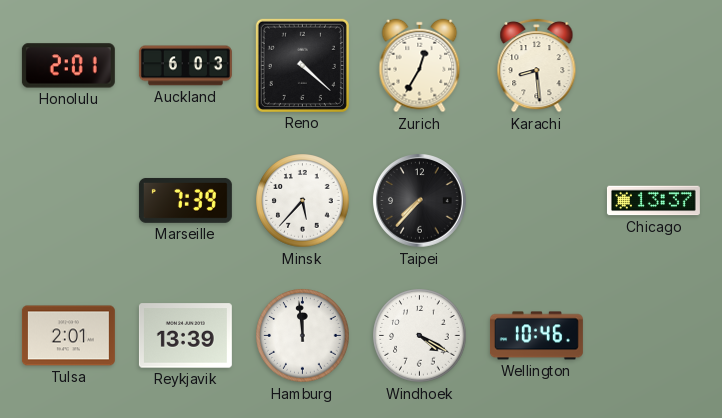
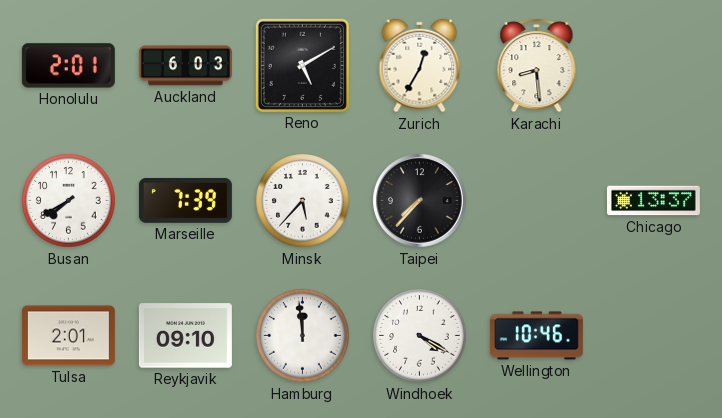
Reno: 4:22 -> 5:10 (302, 65)
Busan: none -> 7:40 (69, 201)
Reykjavik: 13:39 -> 09:10 (185, 336)
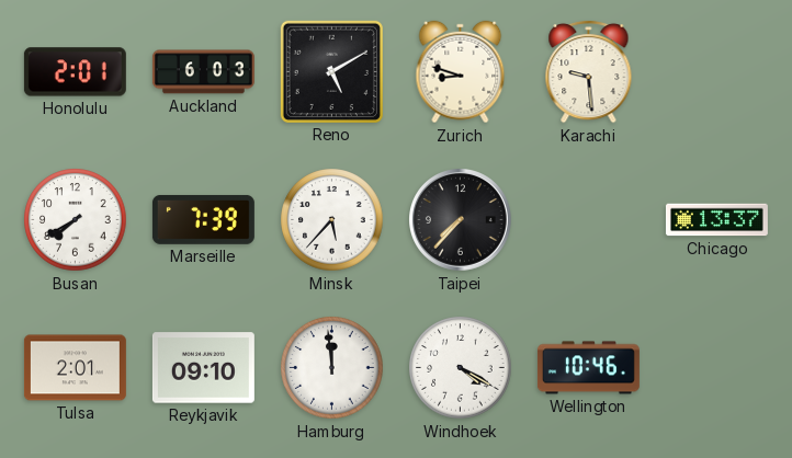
Zurich: 12:35 -> 8:48 (461, 72)
Karachi: 8:29 -> 9:29 (589, 71)
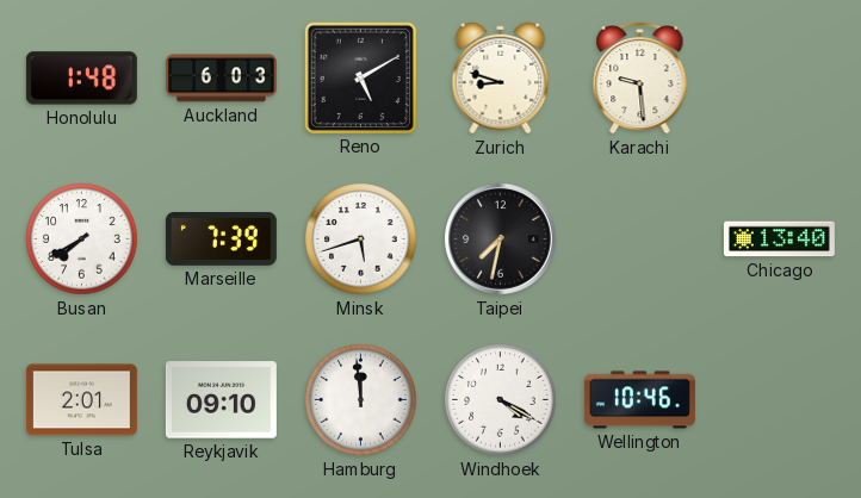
Honolulu: 2:01 -> 1:48 (81, 79)
Minsk: 5:37 -> 5:42 (361, 239)
Taipei: 7:37 -> 7:32 (501, 239)
Chicago: 13:37 -> 13:40 (779, 239)
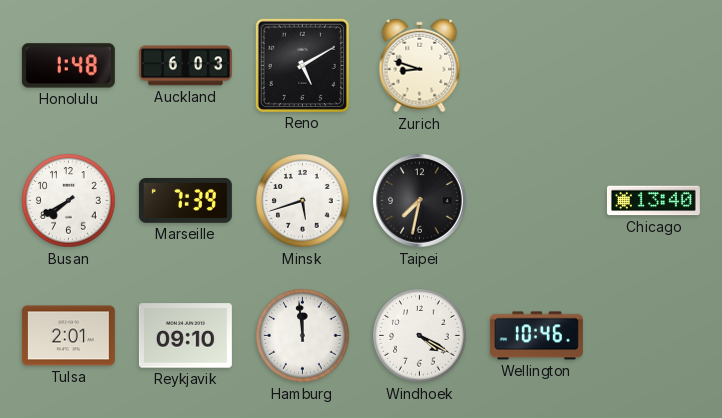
Karachi: 9:29 -> none (640, 77)
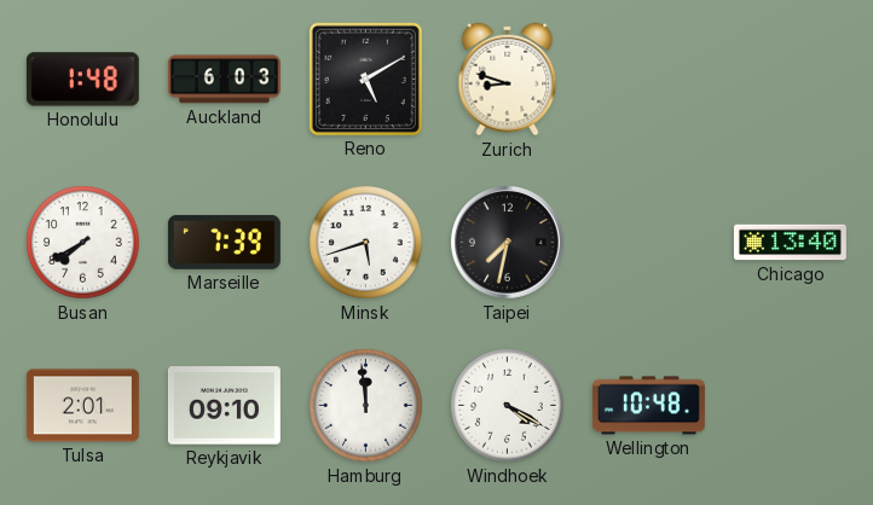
Wellington: 10:46 -> 10:48 (648, 406)
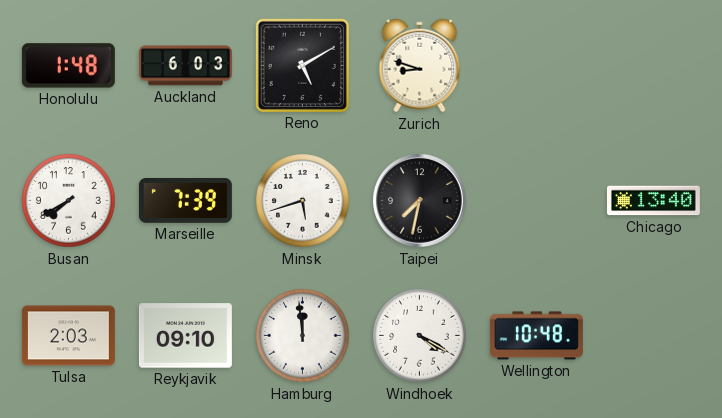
Tulsa: 2:01 -> 2:03 (68, 336)
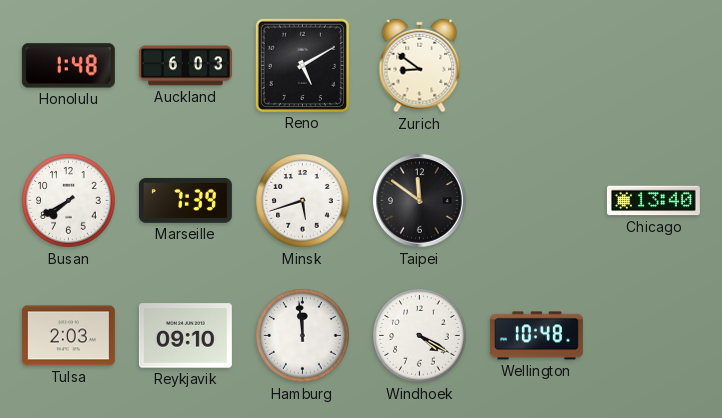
Zurich: 8:48 -> 8:51 (420, 66)
Taipei: 7:32 -> 11:51 (420, 201)
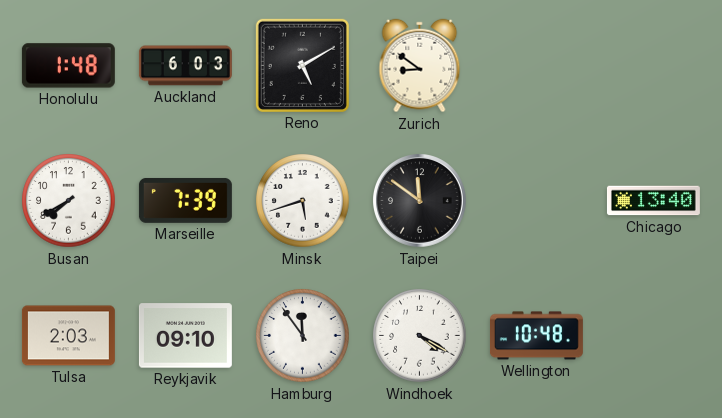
Hamburg: 11:59 -> 11:54 (303, 336)
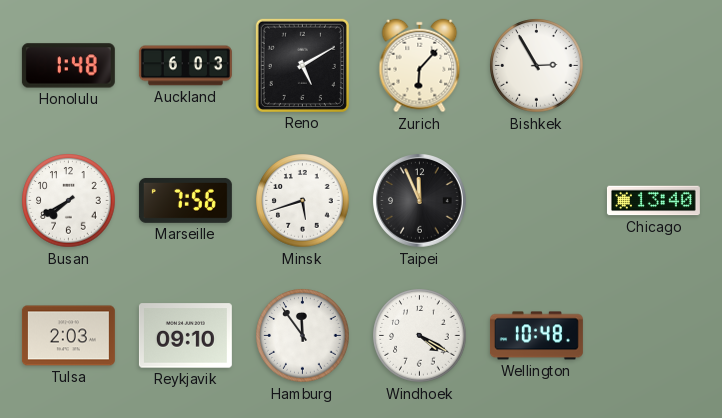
Zurich: 8:51 -> 6:07 (420, 66)
Bishkek: none -> 2:55 (537, 66)
Marseille: 7:39 -> 7:56 (185, 200)
Taipei: 11:51 -> 11:56 (420, 201)
